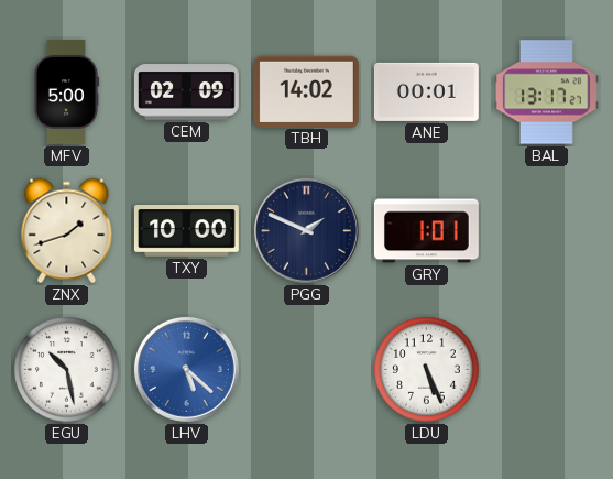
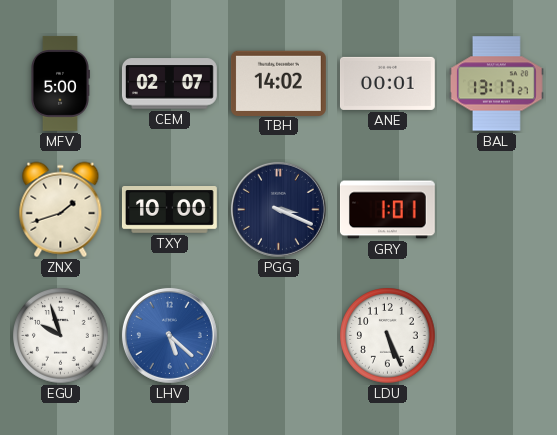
CEM: 02:09 -> 02:07 (169, 84)
PGG: 1:49 -> 3:19 (278, 209)
EGU: 10:28 -> 9:57 (61, 336)
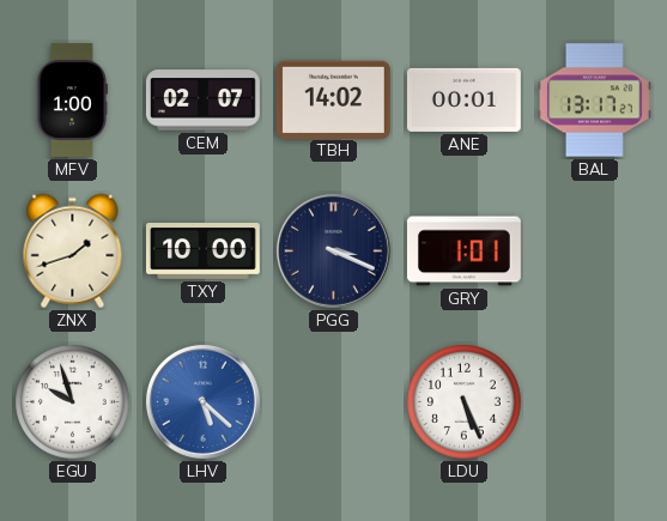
MFV: 5:00 -> 1:00 (72, 101)
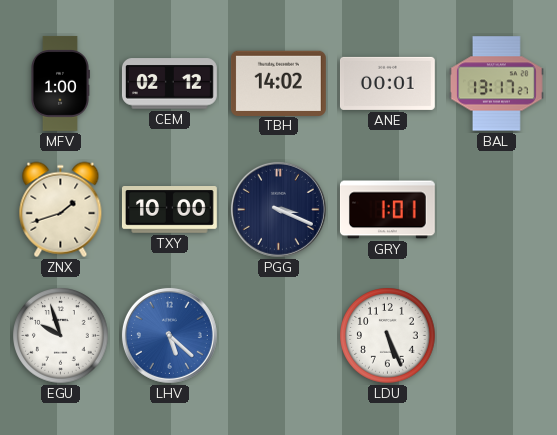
CEM: 02:07 -> 02:12 (169, 84)
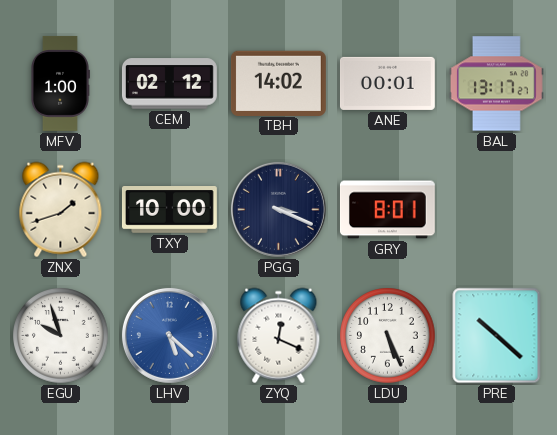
GRY: 1:01 -> 8:01 (387, 210)
ZYQ: none -> 12:19 (279, 336)
PRE: none -> 10:22 (497, 336)
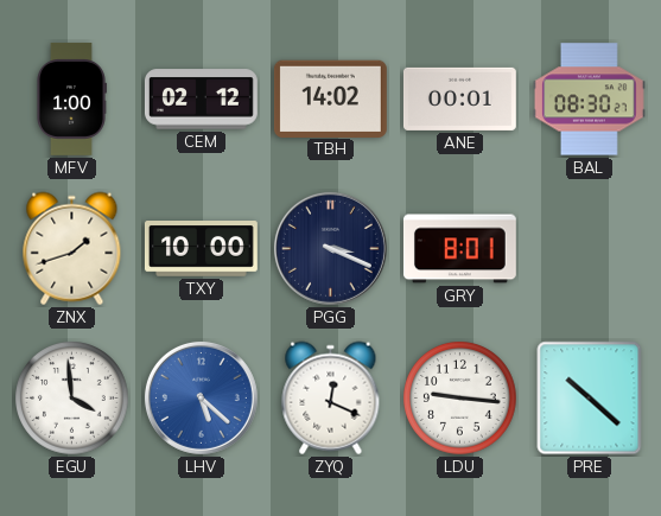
BAL: 13:17 -> 08:30 (589, 100)
EGU: 9:57 -> 3:59 (72, 399)
LDU: 5:26 -> 9:16 (460, 399)
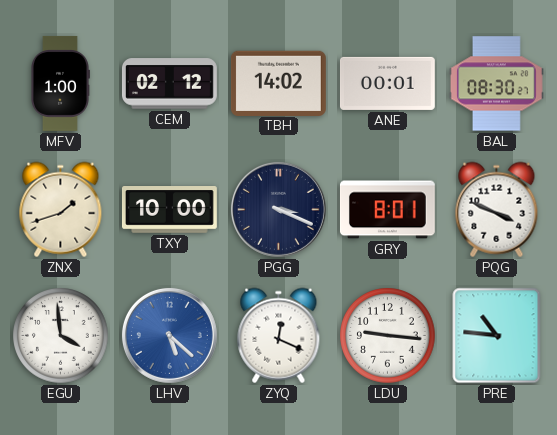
PQG: none -> 3:49 (497, 210)
PRE: 10:22 -> 10:46 (497, 336)
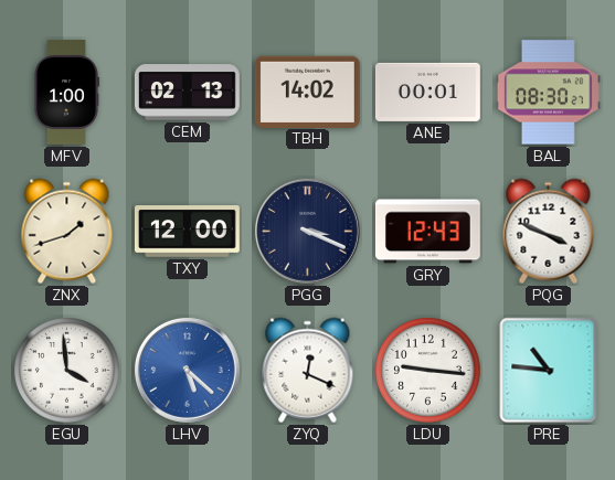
CEM: 02:12 -> 02:13 (187, 93)
TXY: 10:00 -> 12:00 (187, 232)
GRY: 8:01 -> 12:43 (427, 232)
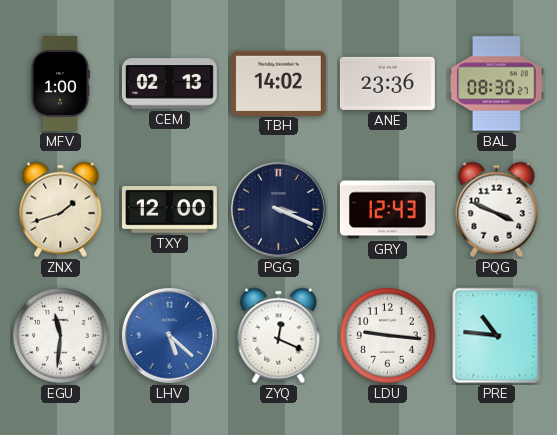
ANE: 00:01 -> 23:36 (387, 83)
EGU: 3:59 -> 11:31 (61, 336)
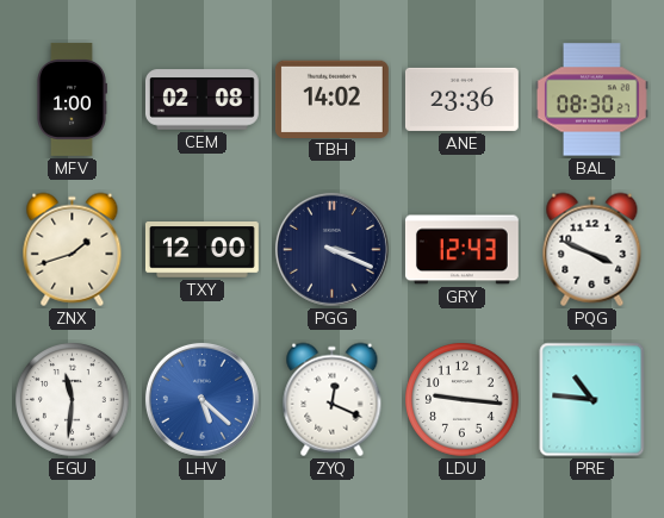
CEM: 02:13 -> 02:08 (201, 100)
